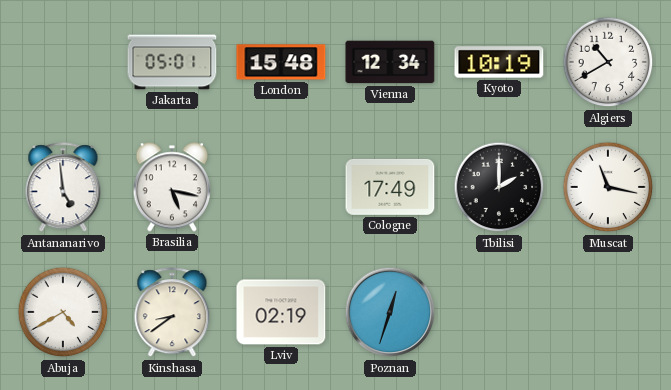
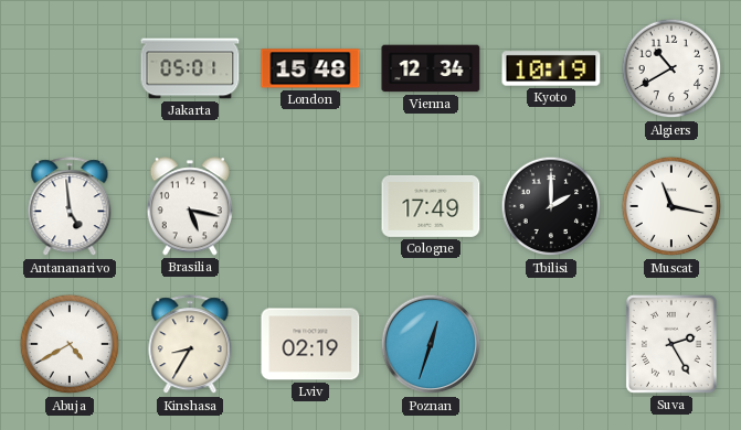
Kinshasa: 8:39 -> 8:35 (190, 345)
Suva: none -> 2:25 (671, 344)
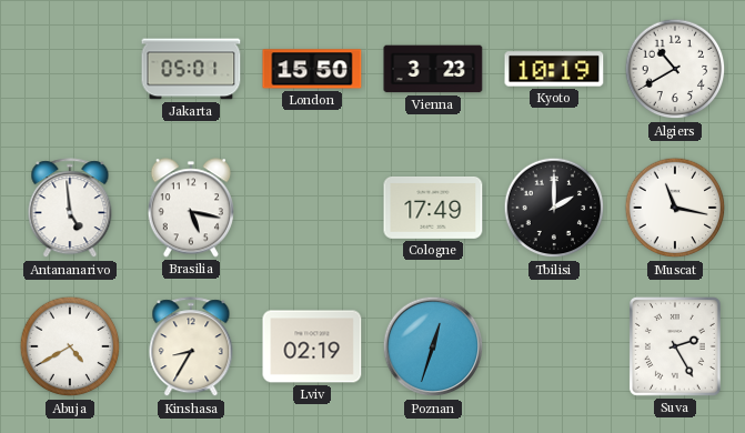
London: 15:48 -> 15:50 (312, 69)
Vienna: 12:34 -> 3:23 (433, 69)
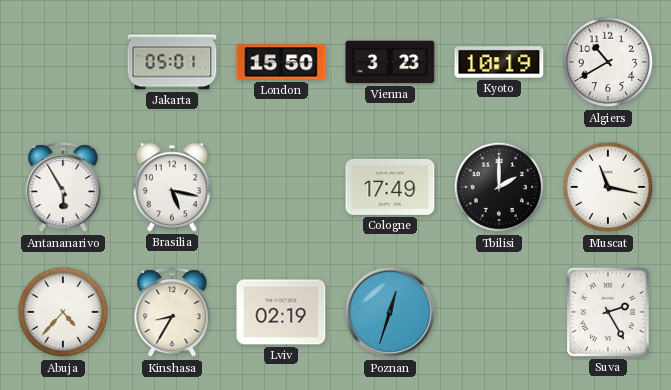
Antananarivo: 4:59 -> 5:55 (63, 188)
Abuja: 4:40 -> 4:37 (63, 312)
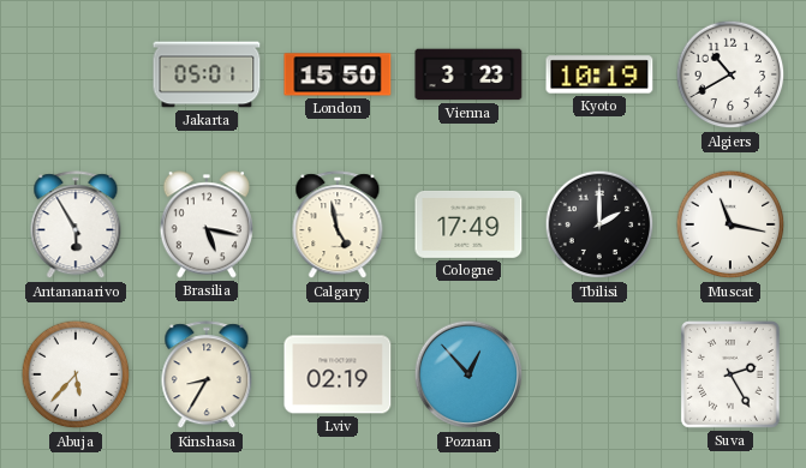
Calgary: none -> 4:58 (338, 226)
Abuja: 4:37 -> 5:37 (76, 374)
Poznan: 12:33 -> 12:53 (468, 374)
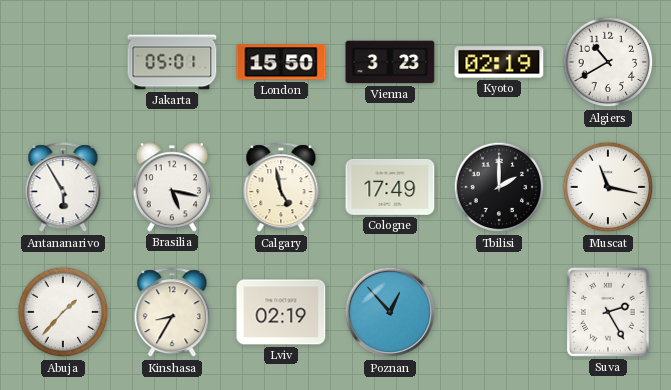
Kyoto: 10:19 -> 02:19 (499, 62)
Abuja: 5:37 -> 1:37 (63, 312)
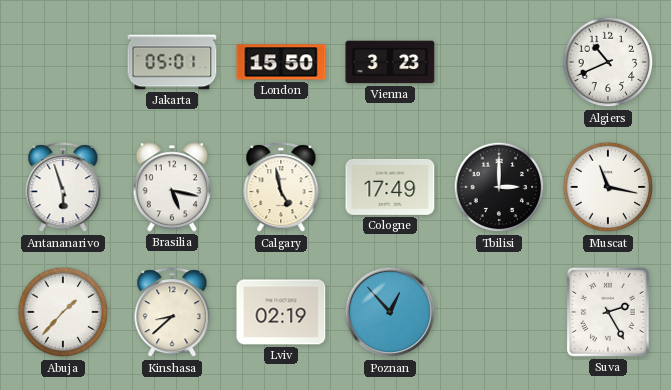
Kyoto: 02:19 -> none (499, 62)
Algiers: 10:40 -> 10:41 (608, 62)
Antananarivo: 5:55 -> 5:57 (63, 188)
Tbilisi: 2:00 -> 3:00 (499, 187)
Kinshasa: 8:35 -> 8:38 (172, 313)
